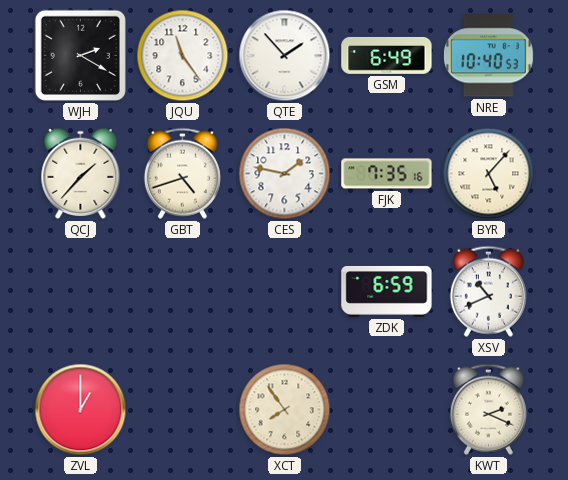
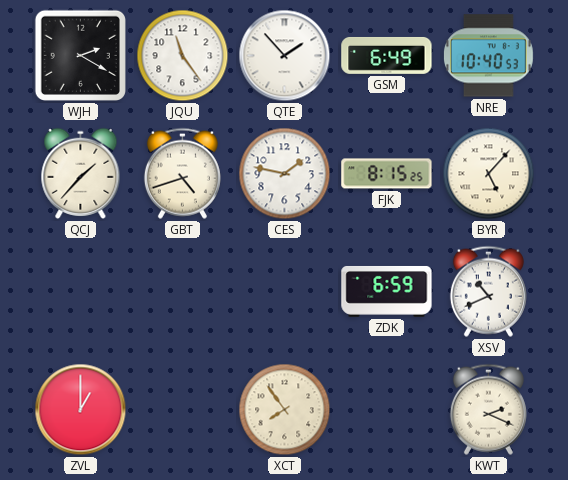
FJK: 7:35 -> 8:15 (387, 174)
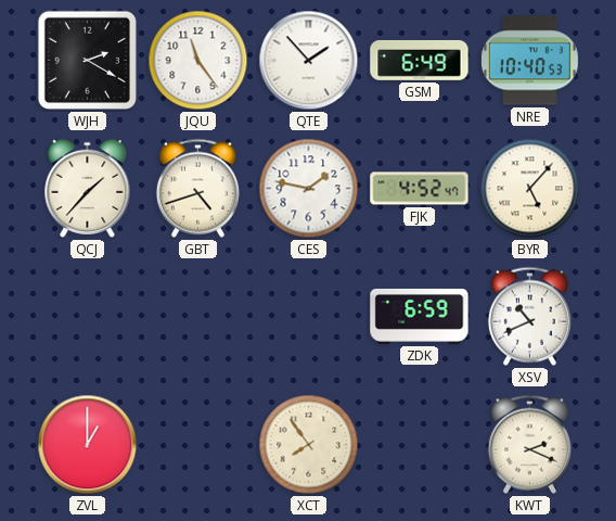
FJK: 8:15 -> 4:52 (420, 189)
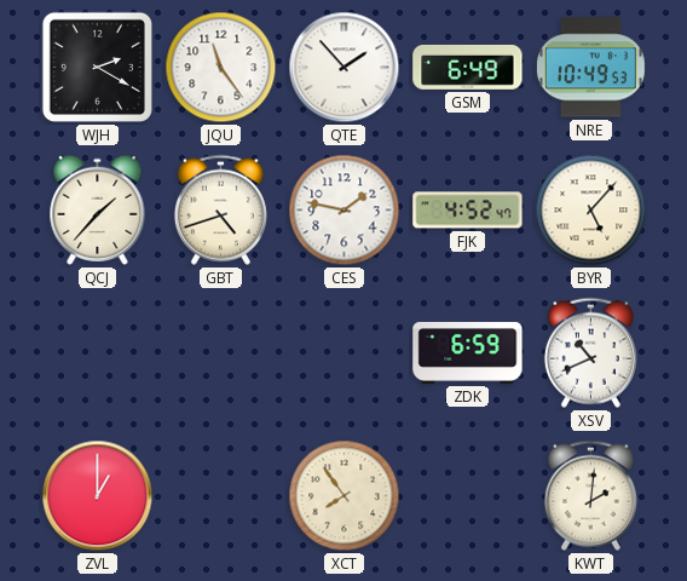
NRE: 10:40 -> 10:49 (590, 68)
KWT: 2:19 -> 2:01 (590, 495)
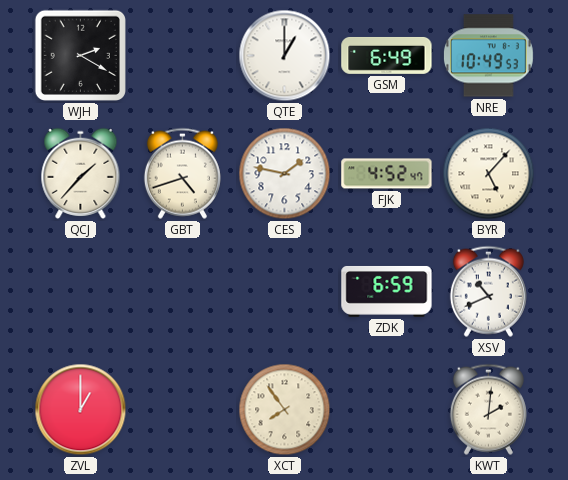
JQU: 11:24 -> none (221, 68)
QTE: 1:53 -> 1:00 (285, 56)
